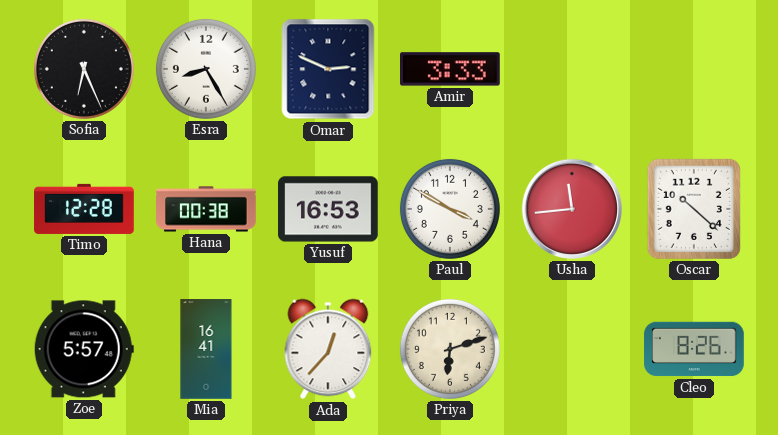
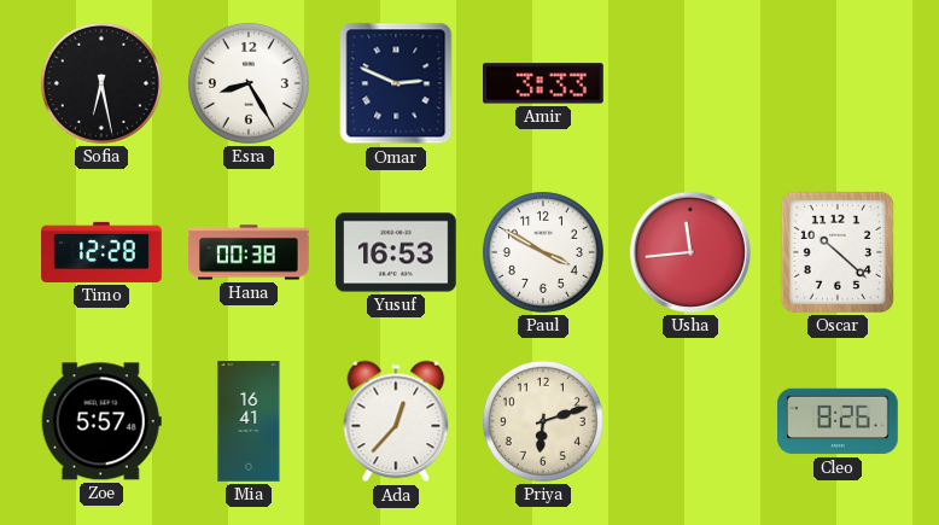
Sofia: 6:26 -> 6:28 (101, 83)
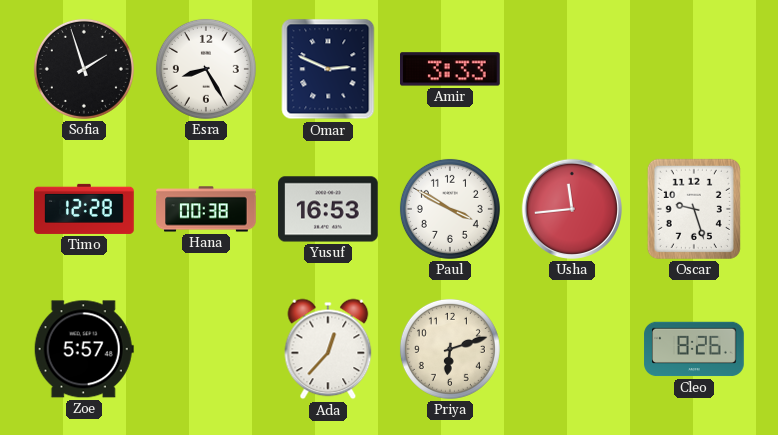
Sofia: 6:28 -> 1:57 (84, 69)
Oscar: 10:22 -> 9:27 (694, 209)
Mia: 16:41 -> none (249, 421)
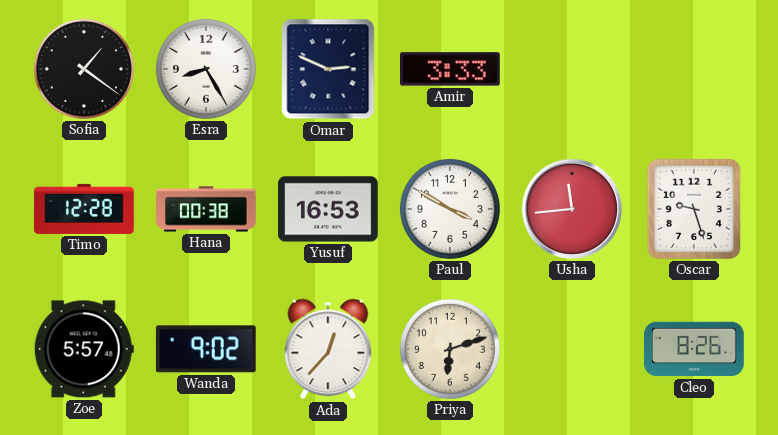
Sofia: 1:57 -> 1:21 (84, 69)
Wanda: none -> 9:02 (206, 349)
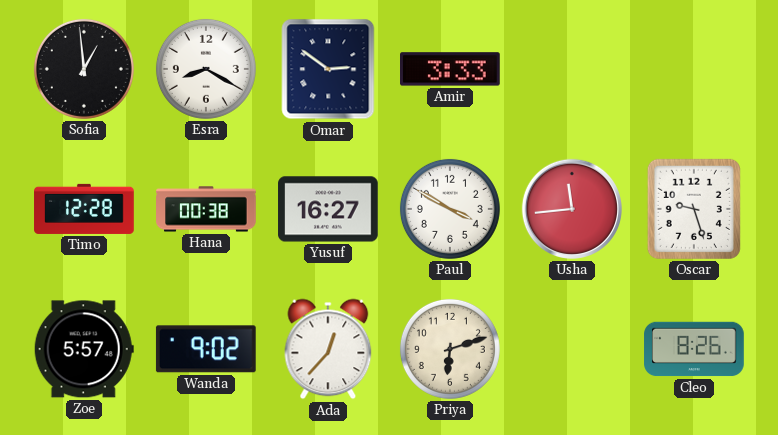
Sofia: 1:21 -> 12:59 (84, 69)
Esra: 8:25 -> 8:20 (206, 69)
Omar: 2:49 -> 2:51 (328, 69)
Yusuf: 16:53 -> 16:27 (328, 209)
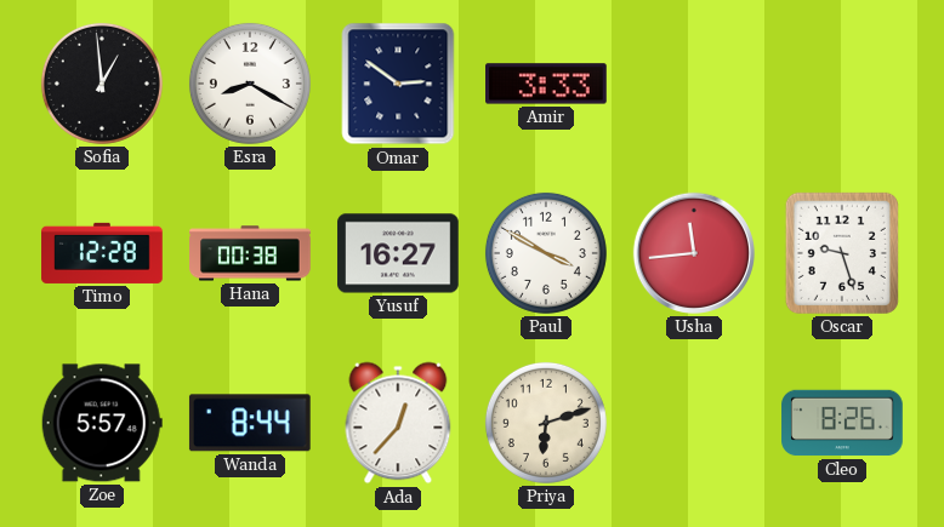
Wanda: 9:02 -> 8:44 (250, 423)
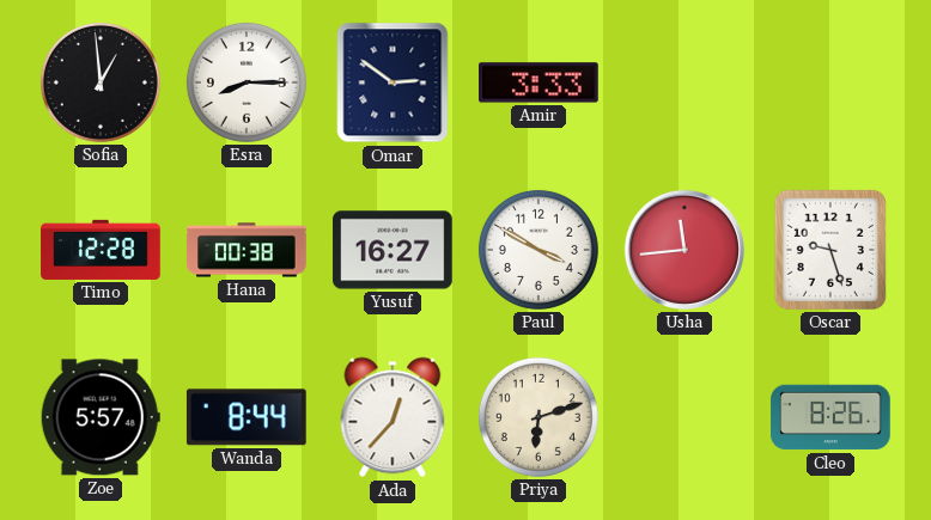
Esra: 8:20 -> 8:15 (247, 82)
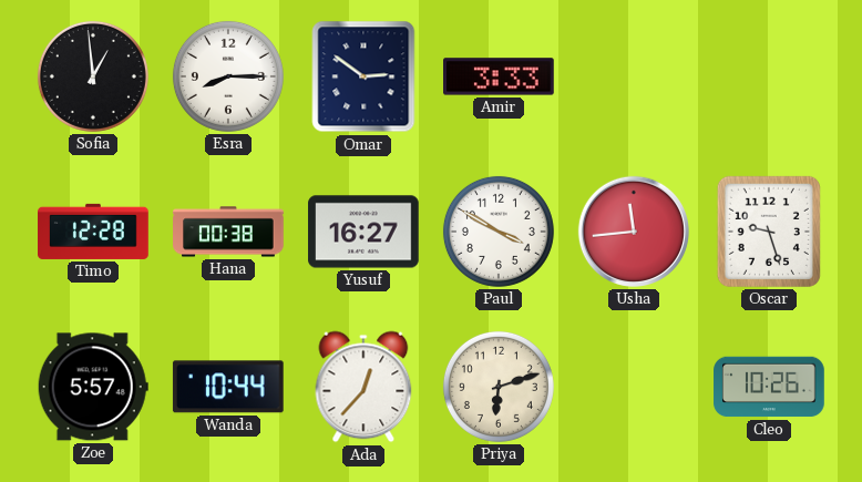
Wanda: 8:44 -> 10:44 (228, 387)
Cleo: 8:26 -> 10:26 (769, 387)
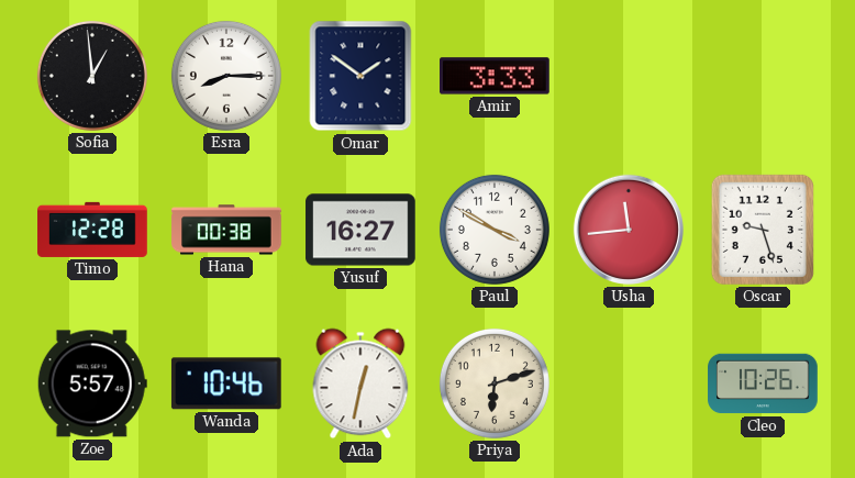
Omar: 2:51 -> 1:51 (360, 76)
Wanda: 10:44 -> 10:46 (226, 383)
Ada: 12:37 -> 12:32 (360, 383)
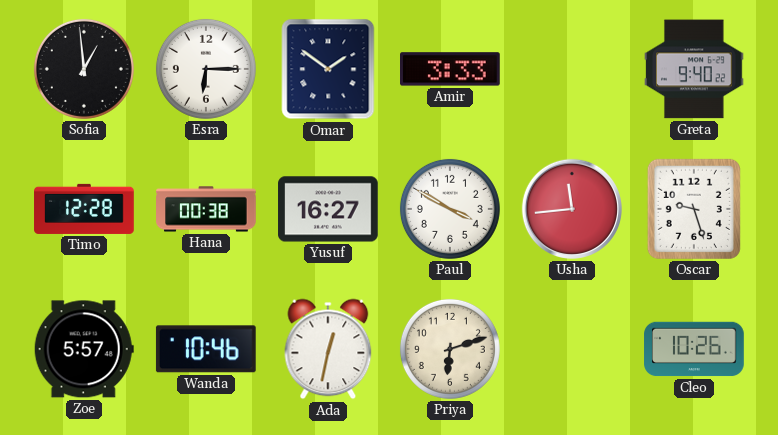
Esra: 8:15 -> 6:15 (206, 69)
Greta: none -> 9:40 (694, 69)
